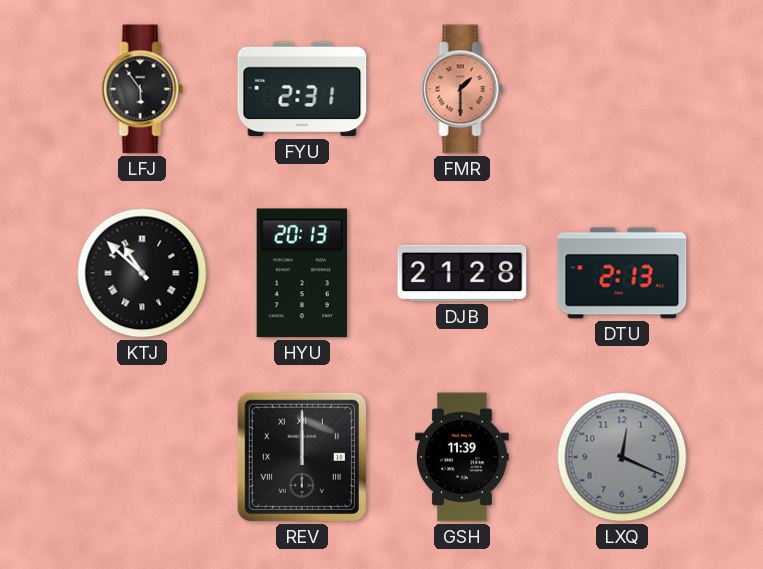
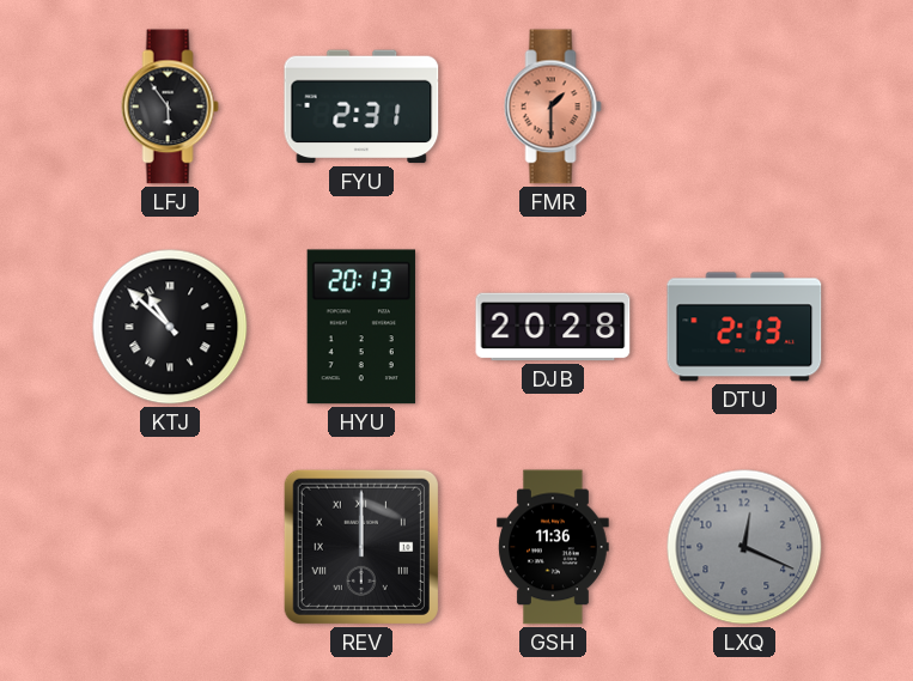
DJB: 21:28 -> 20:28 (553, 327)
GSH: 11:39 -> 11:36 (553, 547)
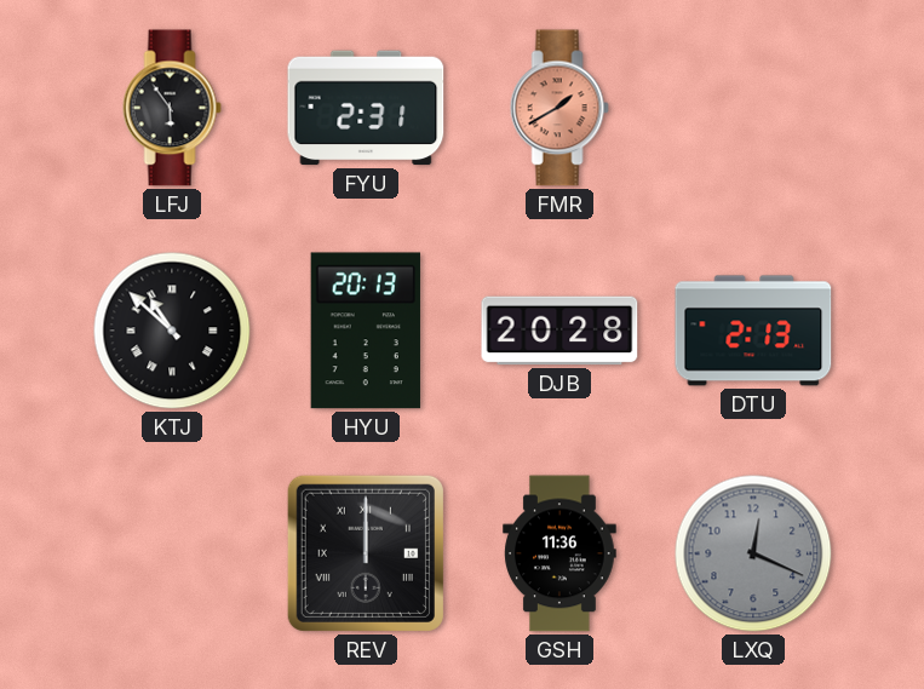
FMR: 1:30 -> 1:40 (559, 108)
